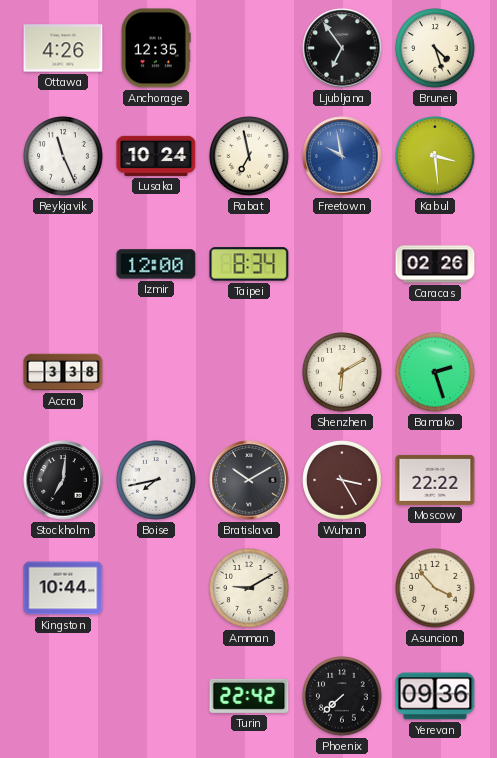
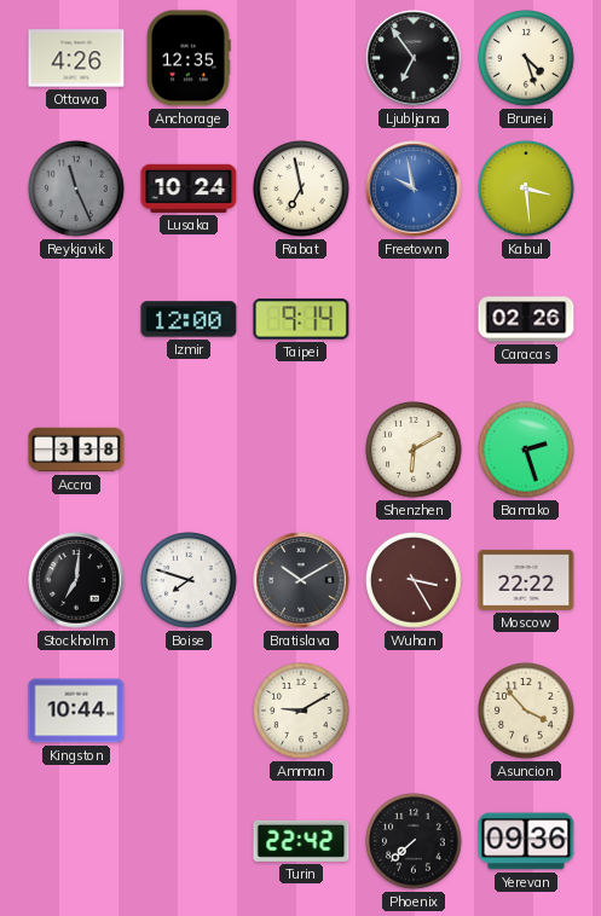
Reykjavik dial: white -> grey (76, 189)
Taipei: 8:34 -> 9:14 (301, 319)
Boise: 7:43 -> 7:48 (189, 580)
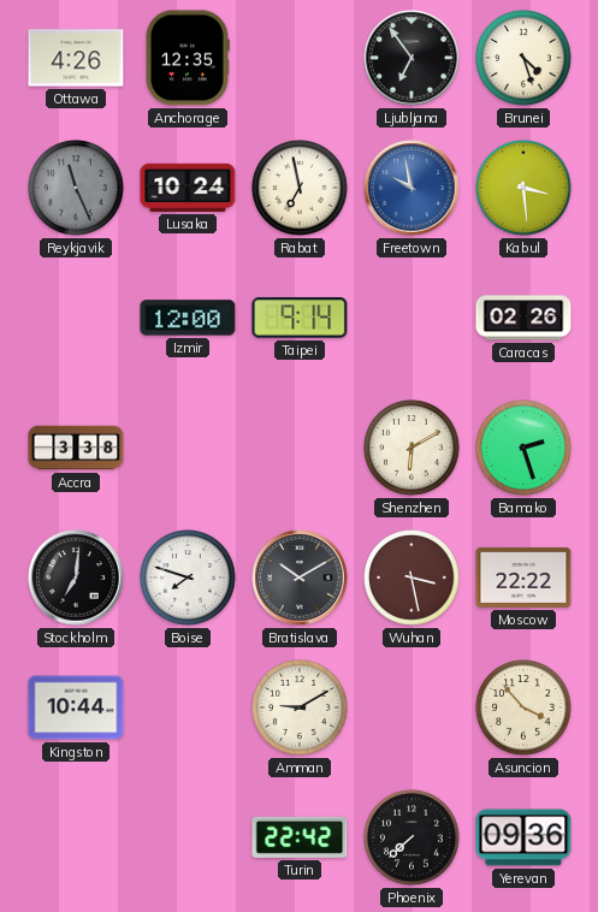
Wuhan: 3:25 -> 3:28 (412, 578)
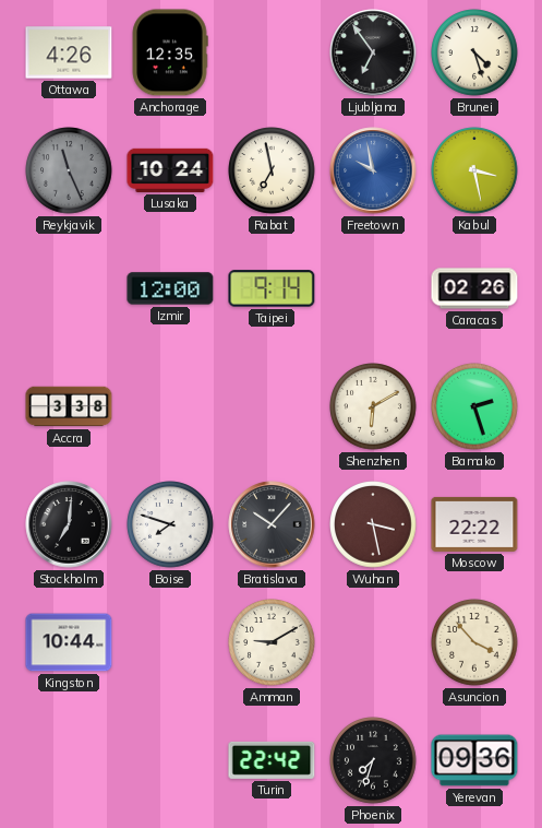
Kabul: 3:29 -> 3:28 (474, 170)
Bratislava: 10:10 -> 10:07 (272, 524)
Phoenix: 7:38 -> 7:33 (373, 760)
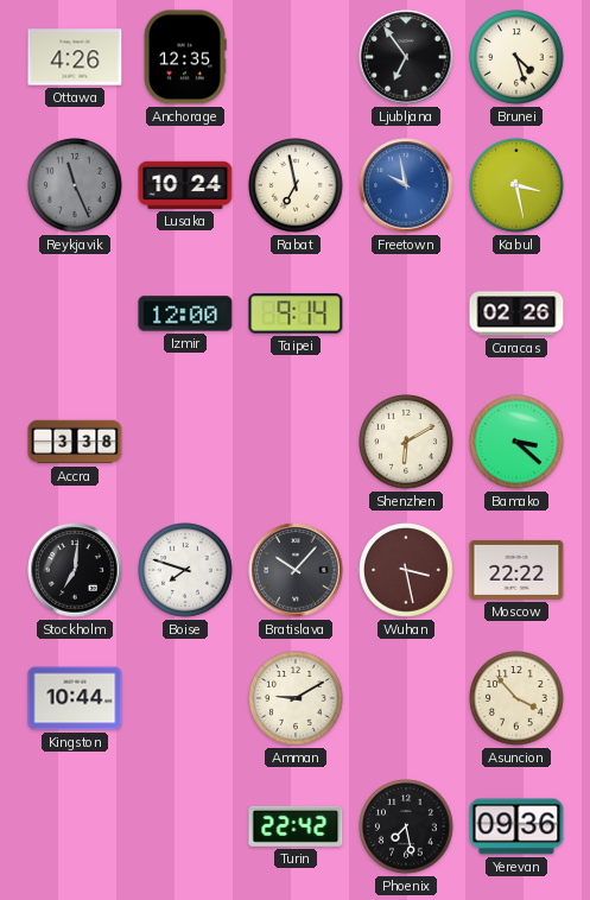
Bamako: 2:27 -> 3:22 (516, 442)
Phoenix: 7:33 -> 7:28 (406, 826)
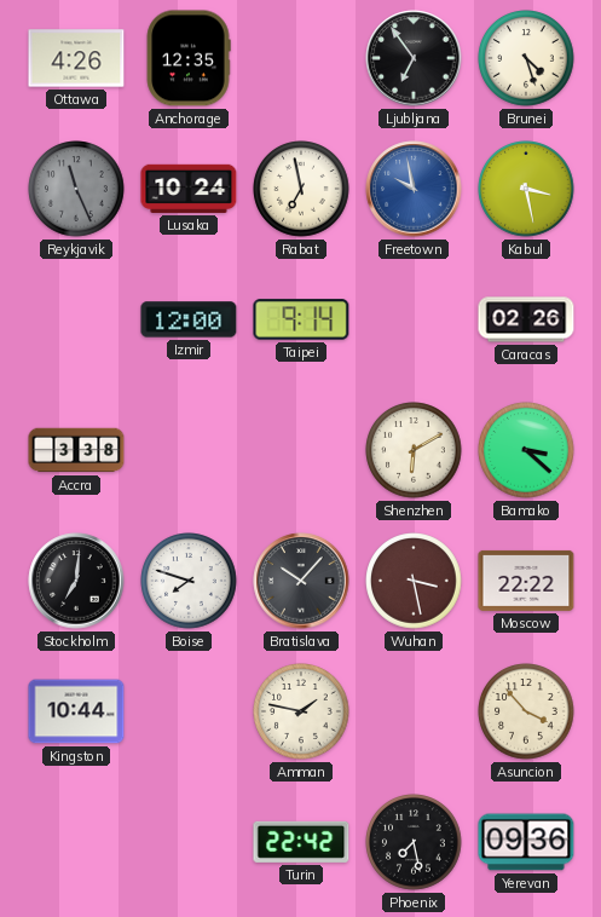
Amman: 9:10 -> 1:47 (301, 711)
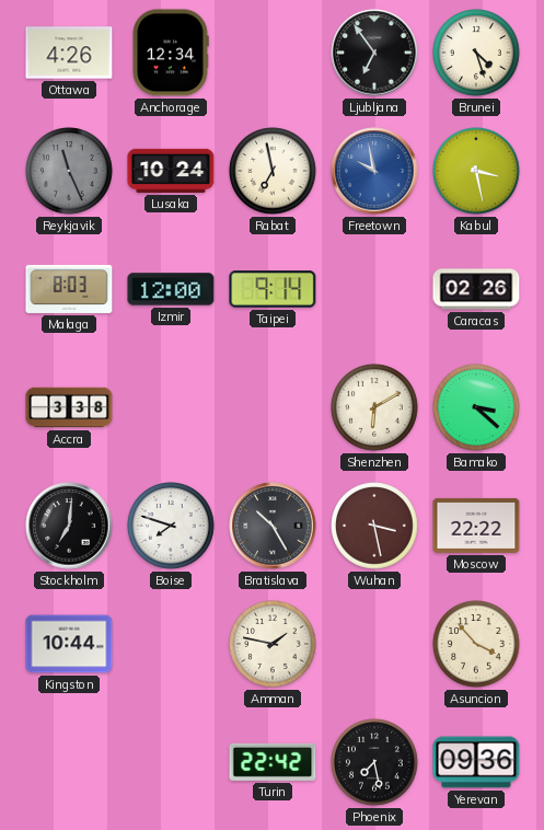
Anchorage: 12:35 -> 12:34 (171, 53)
Malaga: none -> 8:03 (69, 289)
Bratislava: 10:07 -> 10:25 (273, 526)
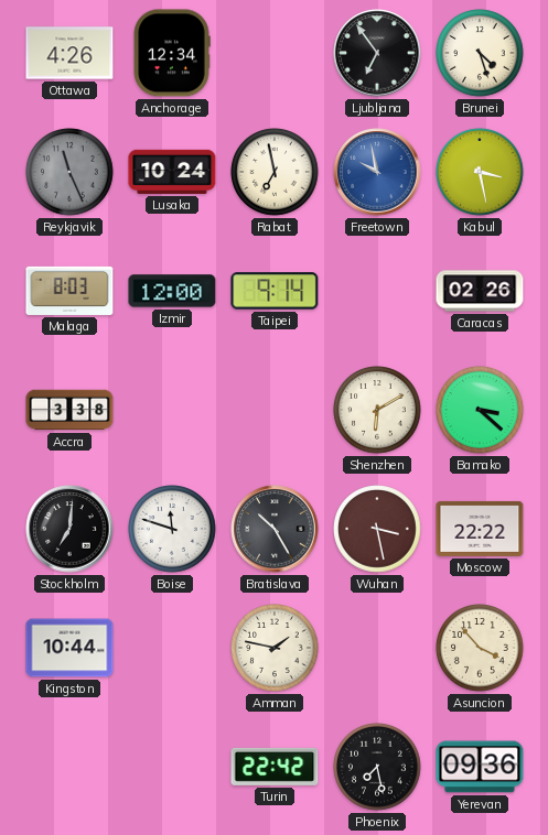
Boise: 7:48 -> 11:48 (172, 529)
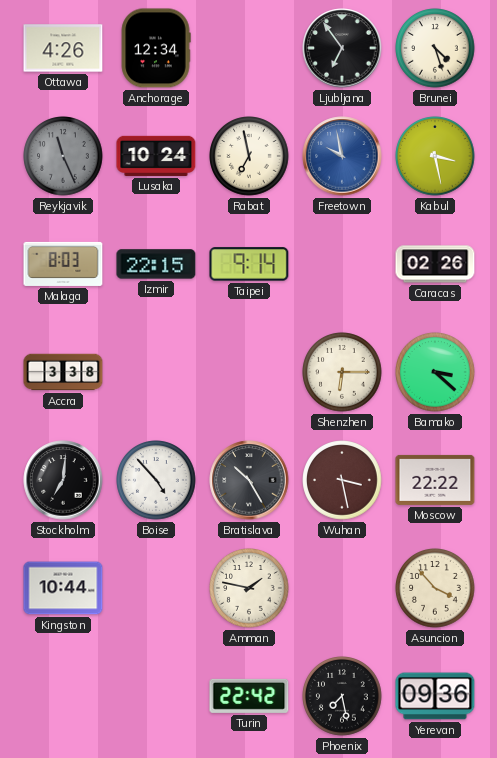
Izmir: 12:00 -> 22:15 (156, 264)
Shenzhen: 6:10 -> 6:15 (342, 372)
Boise: 11:48 -> 4:53 (156, 480)
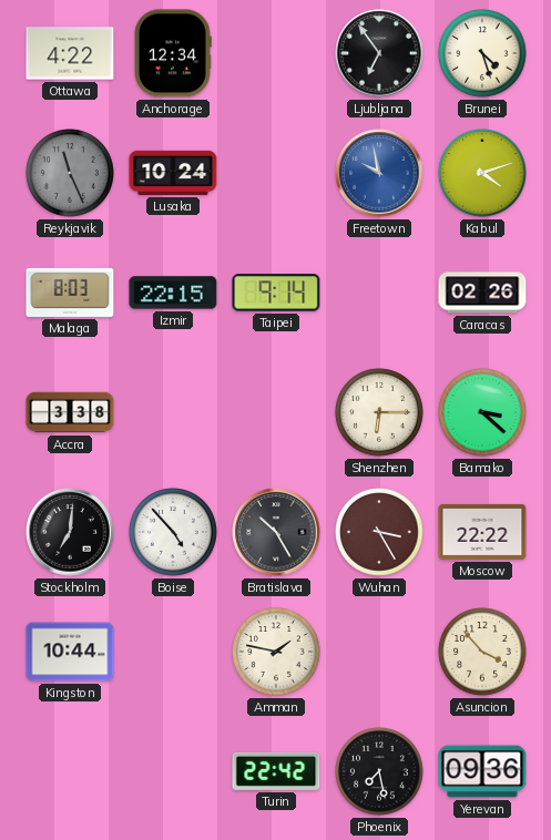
Ottawa: 4:26 -> 4:22 (70, 53)
Rabat: 6:58 -> none (249, 156)
Kabul: 3:28 -> 4:12 (482, 173)
Wuhan: 3:28 -> 3:25 (379, 532)
